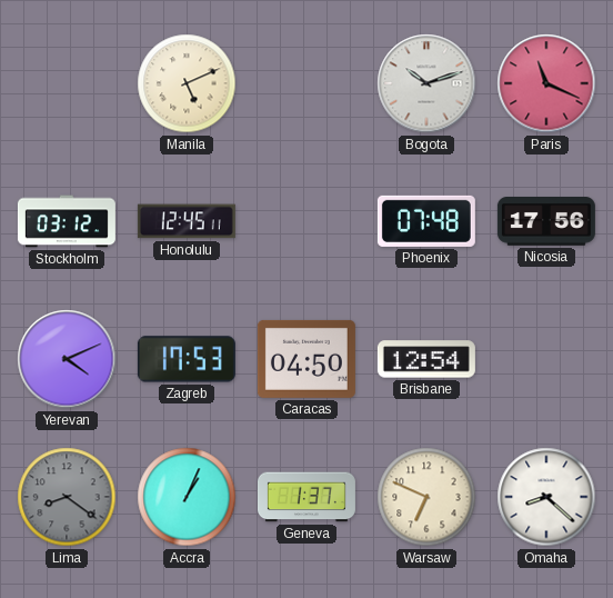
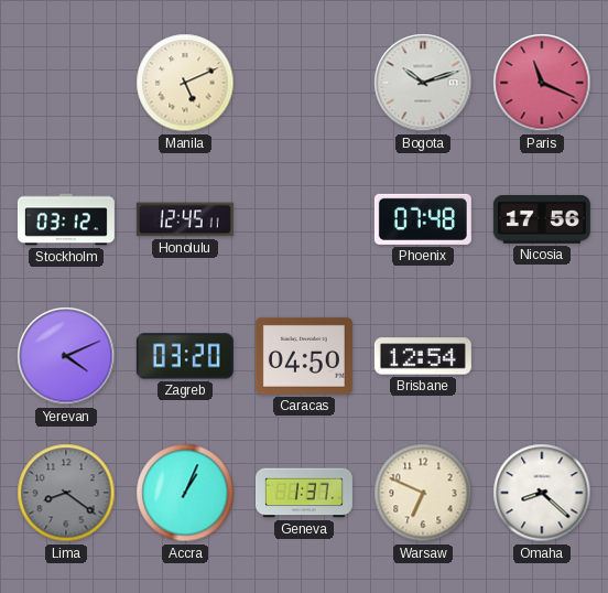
Zagreb: 17:53 -> 03:20 (185, 356)
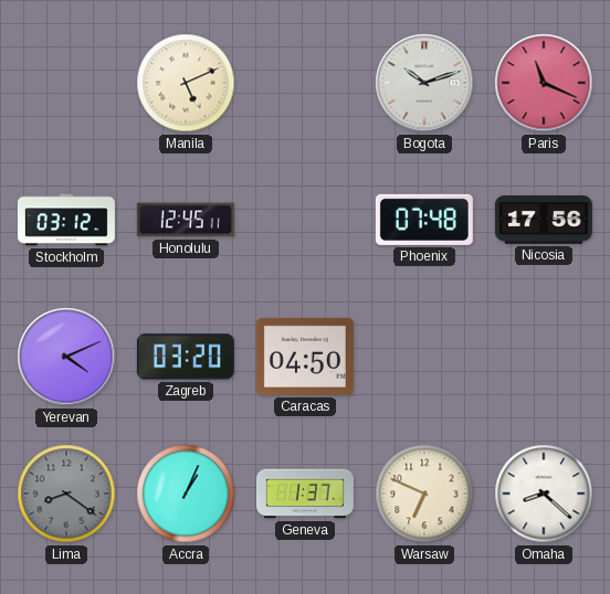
Brisbane: 12:54 -> none (423, 356)
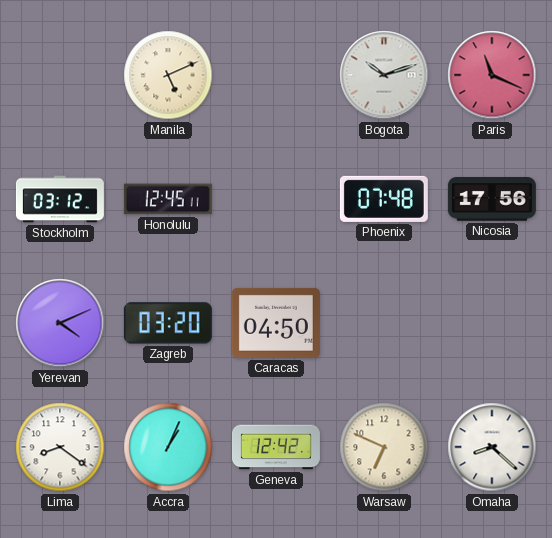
Lima dial: grey -> white (60, 447)
Geneva: 1:37 -> 12:42 (276, 447)
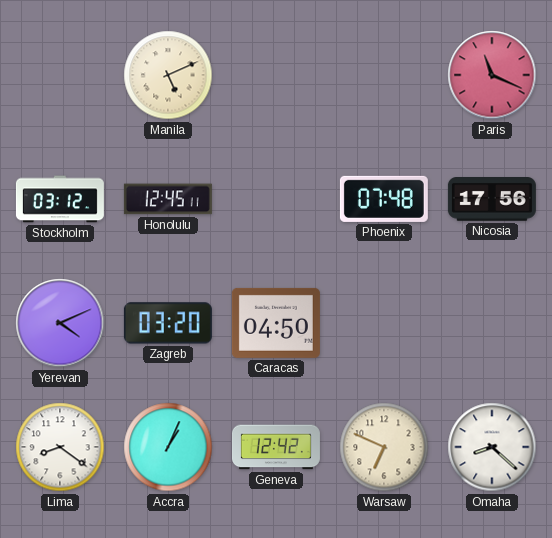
Bogota: 10:12 -> none (384, 75)
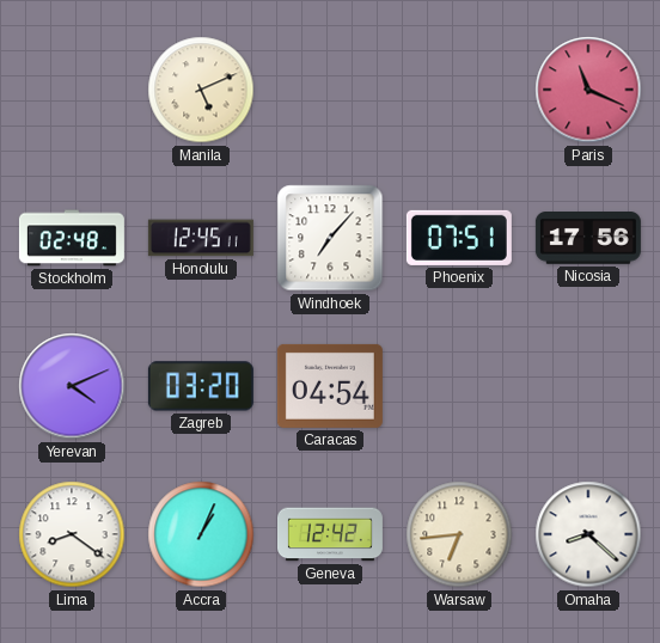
Stockholm: 03:12 -> 02:48 (72, 238)
Windhoek: none -> 7:07 (330, 238)
Phoenix: 07:48 -> 07:51 (459, 238)
Caracas: 04:50 -> 04:54 (330, 386)
Warsaw: 6:49 -> 6:44 (459, 534)
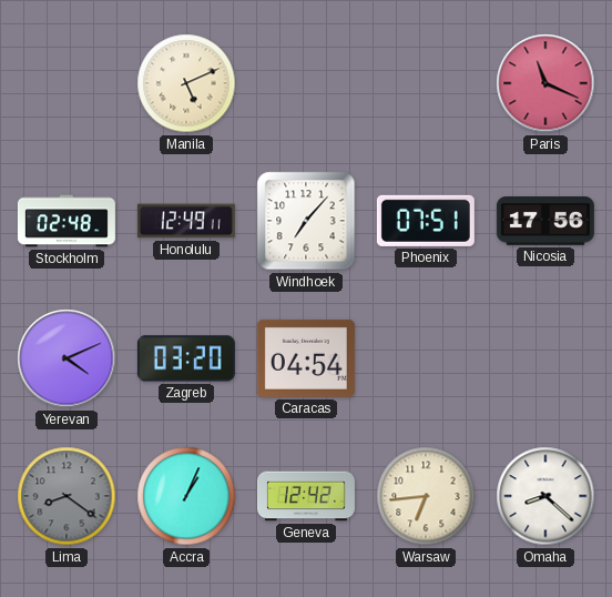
Honolulu: 12:45 -> 12:49 (186, 221)
Lima dial: white -> grey (67, 496)
